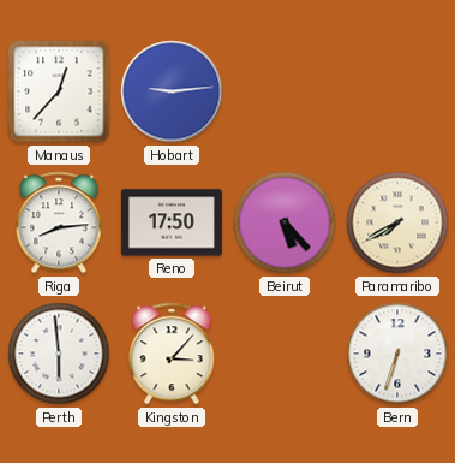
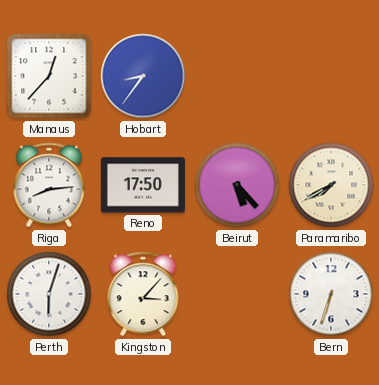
Hobart: 9:14 -> 8:36 (143, 76)
Perth: 5:59 -> 6:03 (49, 294)
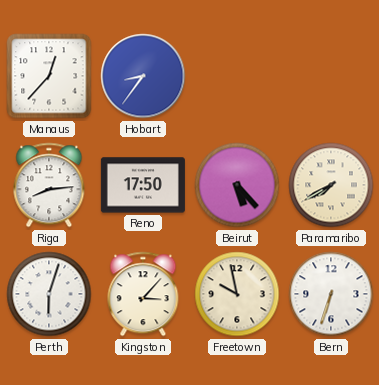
Freetown: none -> 9:58 (237, 294)
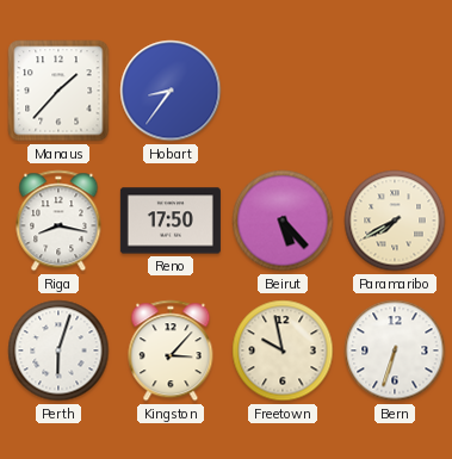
Manaus: 12:37 -> 1:37 (58, 91)
Riga: 8:14 -> 8:17 (58, 221)
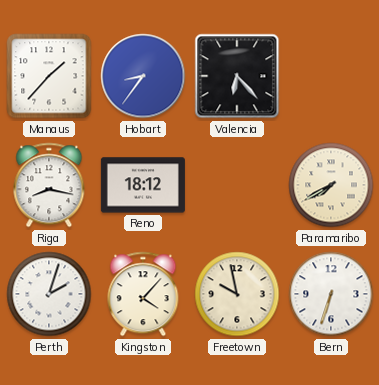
Valencia: none -> 6:23 (237, 76)
Reno: 17:50 -> 18:12 (143, 185)
Beirut: 5:23 -> none (283, 221)
Perth: 6:03 -> 2:03 (49, 294)
Kingston: 3:07 -> 4:07 (143, 294)
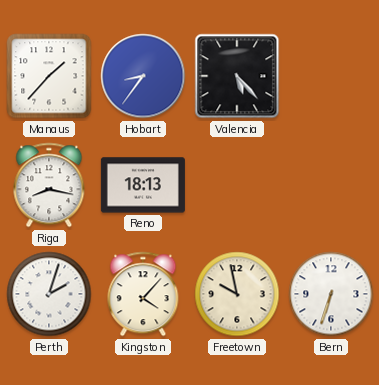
Valencia: 6:23 -> 5:23 (237, 76)
Reno: 18:12 -> 18:13 (143, 185)
Paramaribo: 7:40 -> none (331, 185)
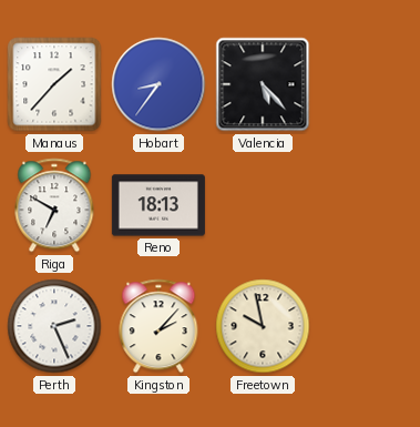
Riga: 8:17 -> 6:50 (54, 205)
Perth: 2:03 -> 2:26 (54, 326)
Kingston: 4:07 -> 2:07 (158, 326)
Bern: 6:33 -> none (331, 294)
